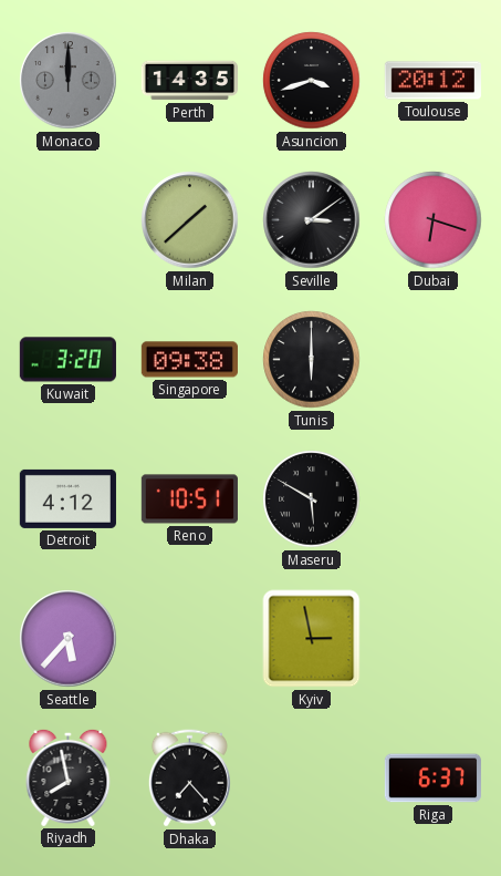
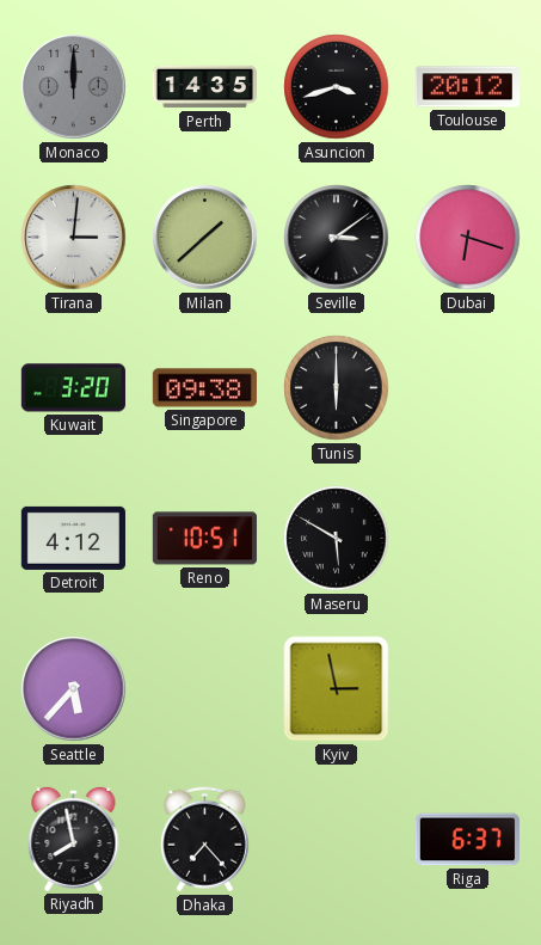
Tirana: none -> 3:01 (74, 238)
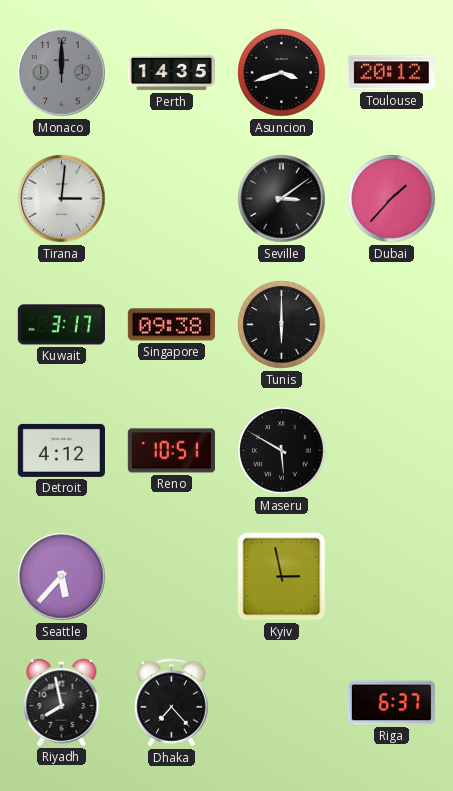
Milan: 1:38 -> none (205, 238)
Dubai: 6:18 -> 1:37 (392, 199)
Kuwait: 3:20 -> 3:17 (61, 325)
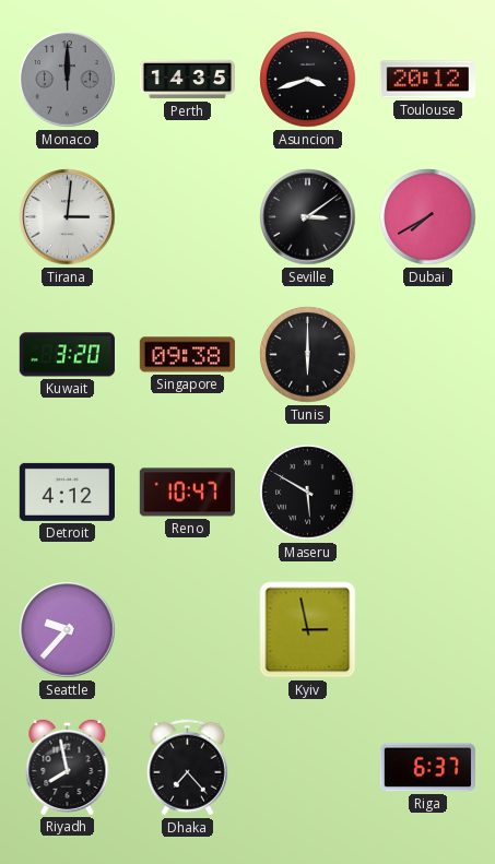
Dubai: 1:37 -> 7:40 (428, 217)
Kuwait: 3:17 -> 3:20 (67, 355)
Reno: 10:51 -> 10:47 (187, 493)
Seattle: 5:37 -> 9:37 (68, 630)
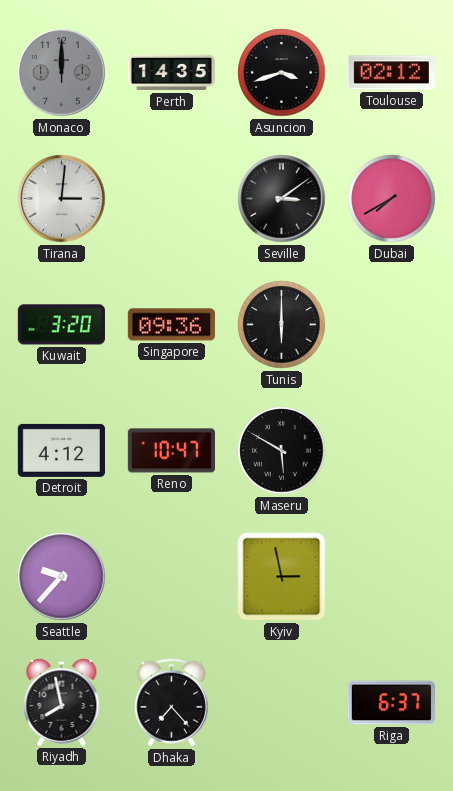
Toulouse: 20:12 -> 02:12 (391, 73)
Singapore: 09:38 -> 09:36 (171, 325)
